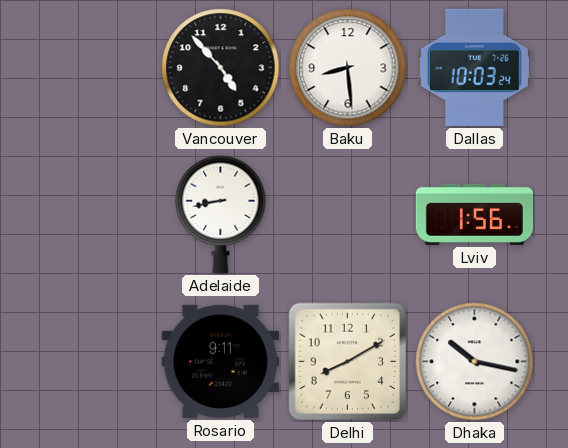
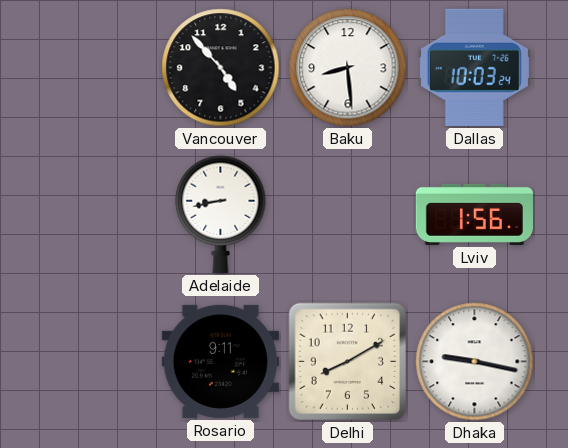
Dhaka: 10:17 -> 9:17 (475, 362)
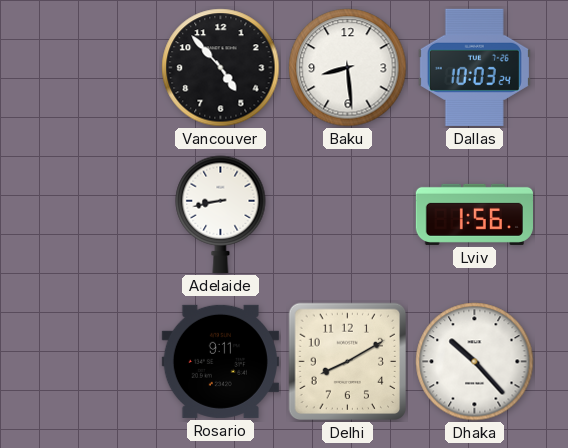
Dhaka: 9:17 -> 10:23 (475, 362)
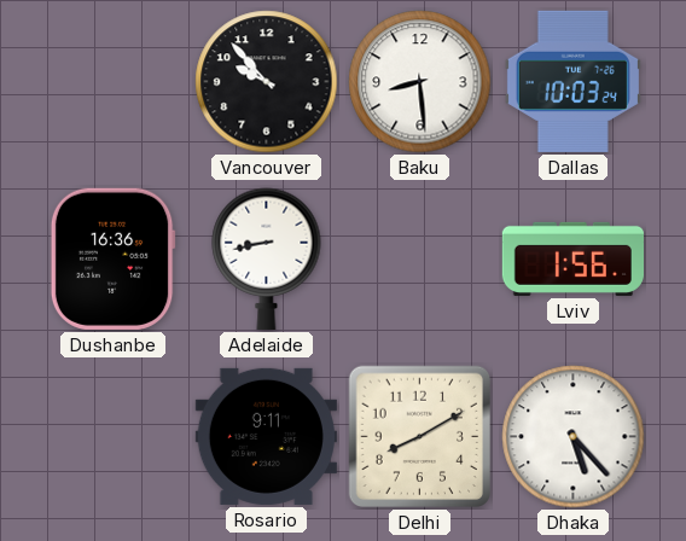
Vancouver: 4:53 -> 9:53 (267, 82)
Dushanbe: none -> 16:36 (112, 258)
Dhaka: 10:23 -> 5:23 (574, 437)
